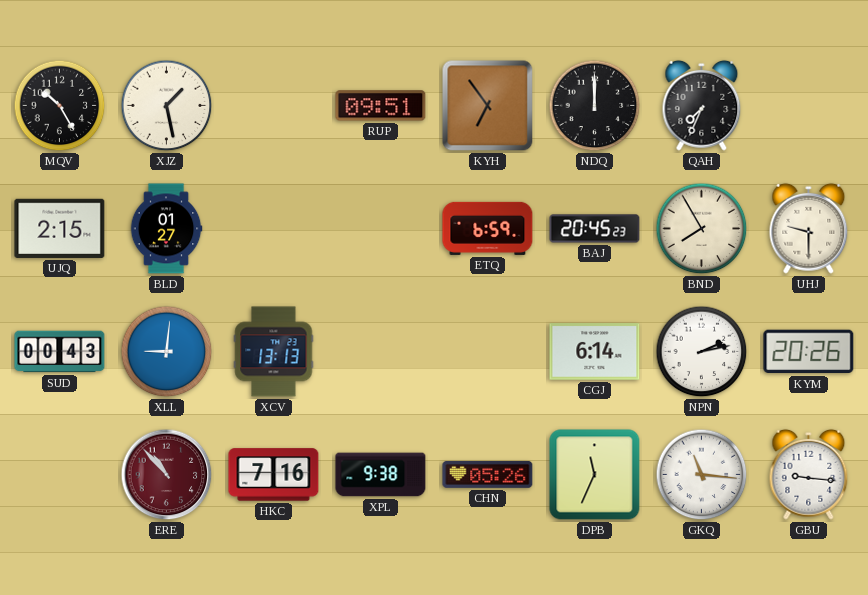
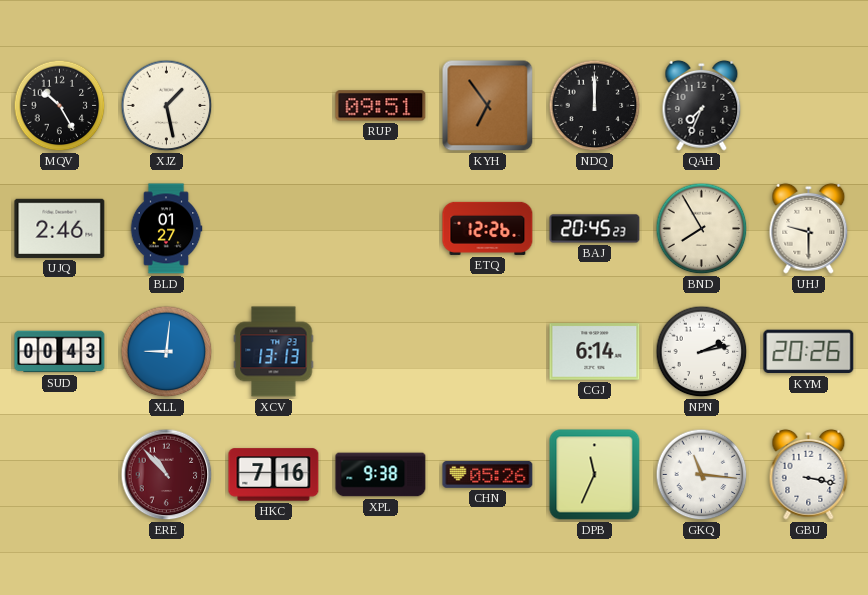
UJQ: 2:15 -> 2:46 (60, 228)
ETQ: 6:59 -> 12:26 (488, 228)
GBU: 9:16 -> 3:17 (809, 474)
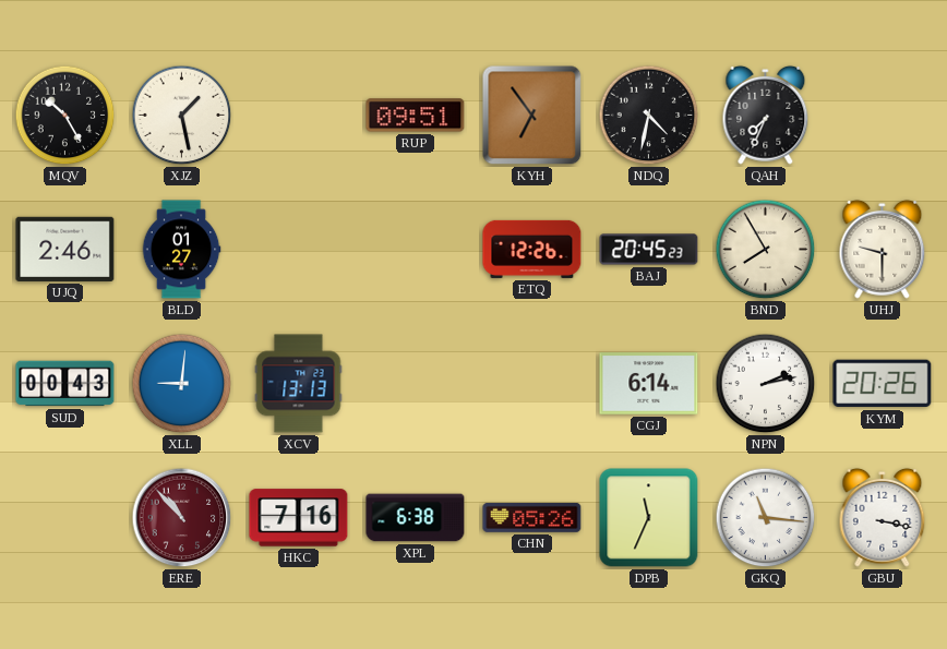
NDQ: 12:00 -> 4:32 (649, 116)
XPL: 9:38 -> 6:38 (416, 518)
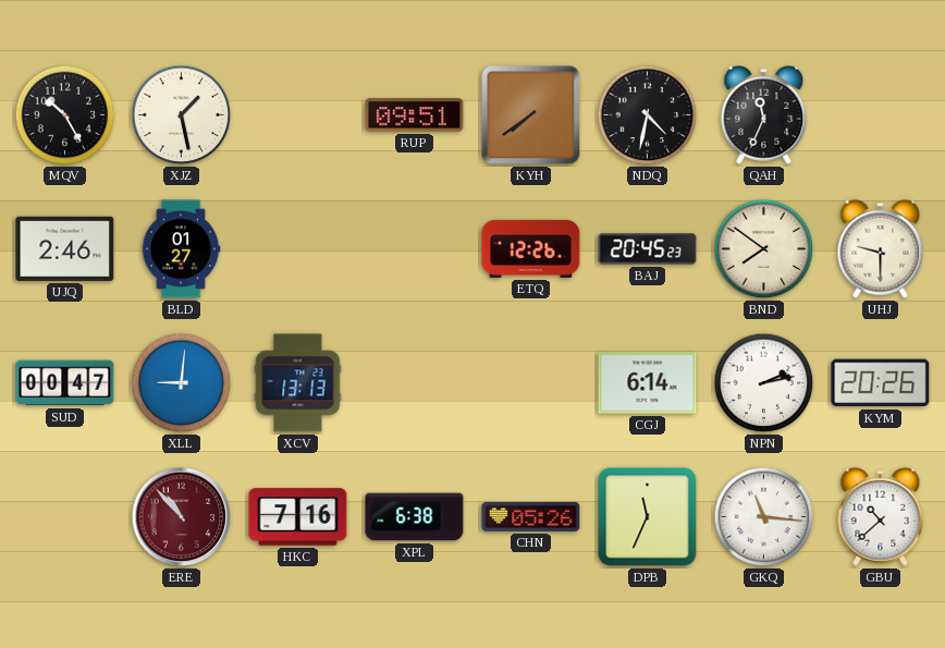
KYH: 6:54 -> 7:39 (531, 115)
QAH: 7:34 -> 11:34 (764, 114)
BND: 7:55 -> 7:51 (764, 249)
SUD: 00:43 -> 00:47 (65, 383)
GBU: 3:17 -> 10:38 (881, 516)
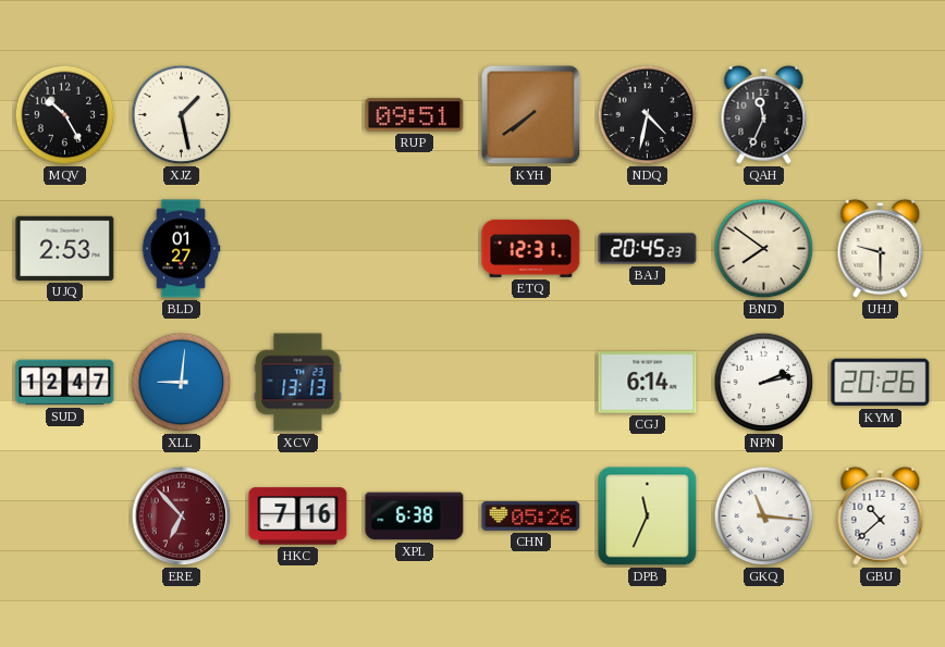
UJQ: 2:46 -> 2:53 (65, 248)
ETQ: 12:26 -> 12:31 (531, 248)
SUD: 00:47 -> 12:47 (65, 383)
ERE: 10:53 -> 6:53 (182, 517)
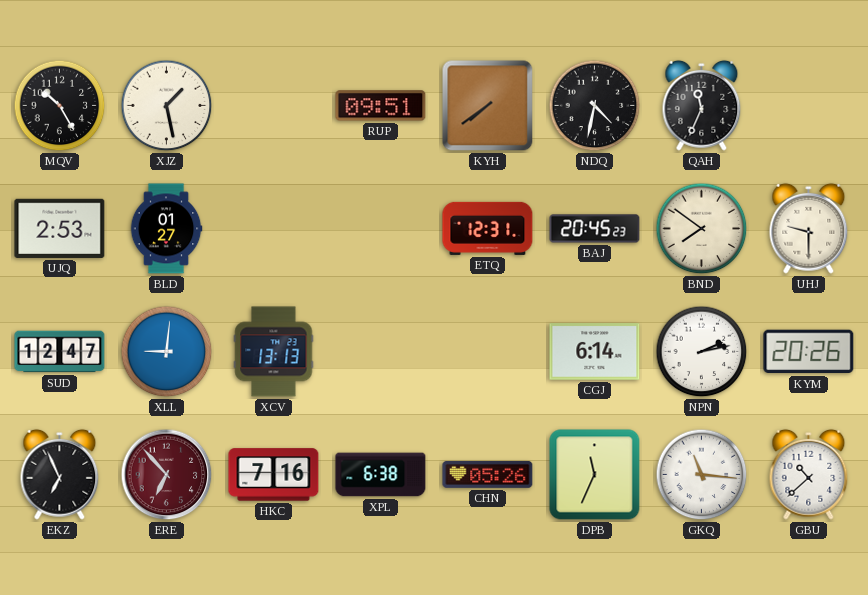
EKZ: none -> 6:56 (60, 474)
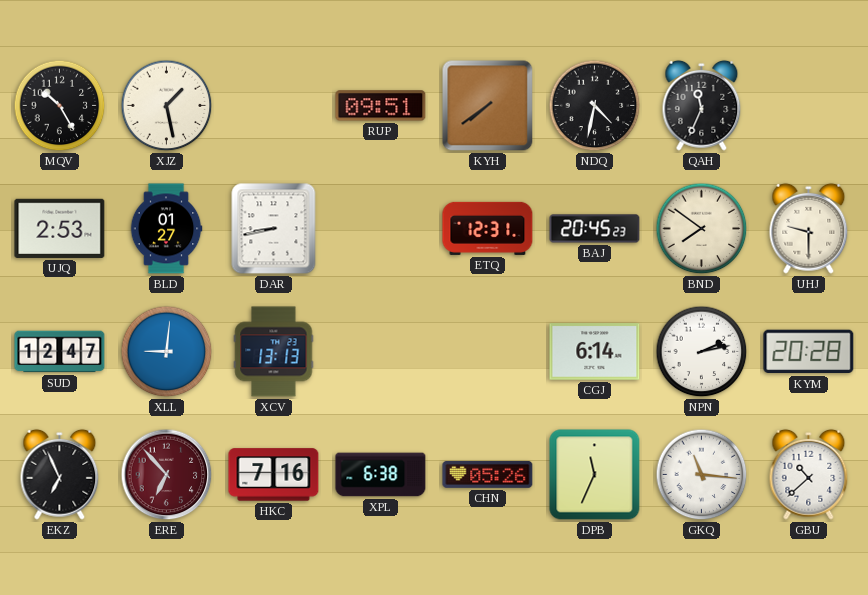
DAR: none -> 8:43 (274, 229)
KYM: 20:26 -> 20:28 (809, 352)
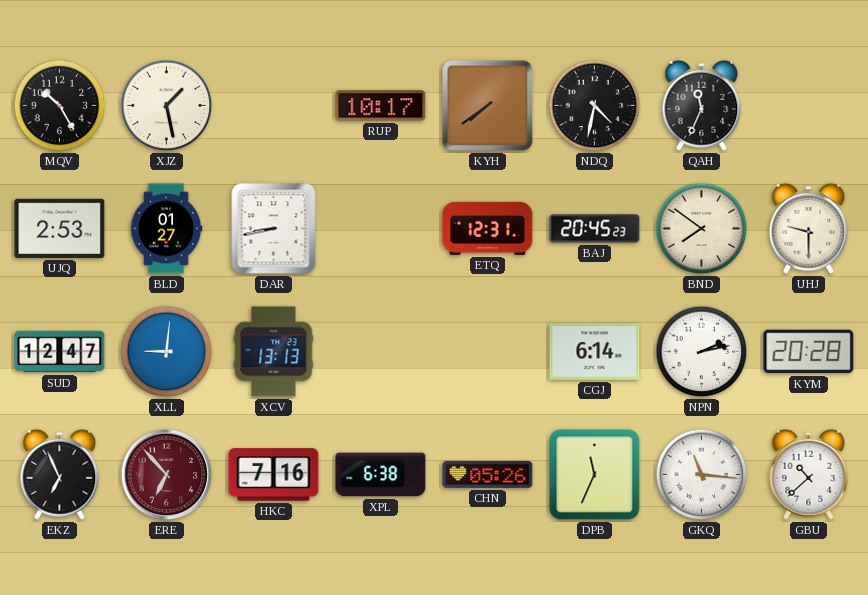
RUP: 09:51 -> 10:17 (381, 106)
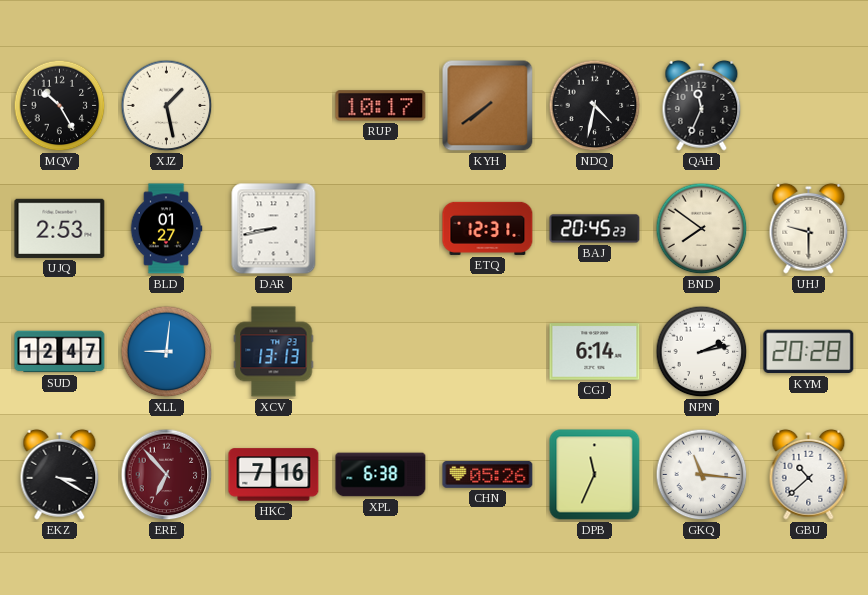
EKZ: 6:56 -> 3:20 (60, 474)
